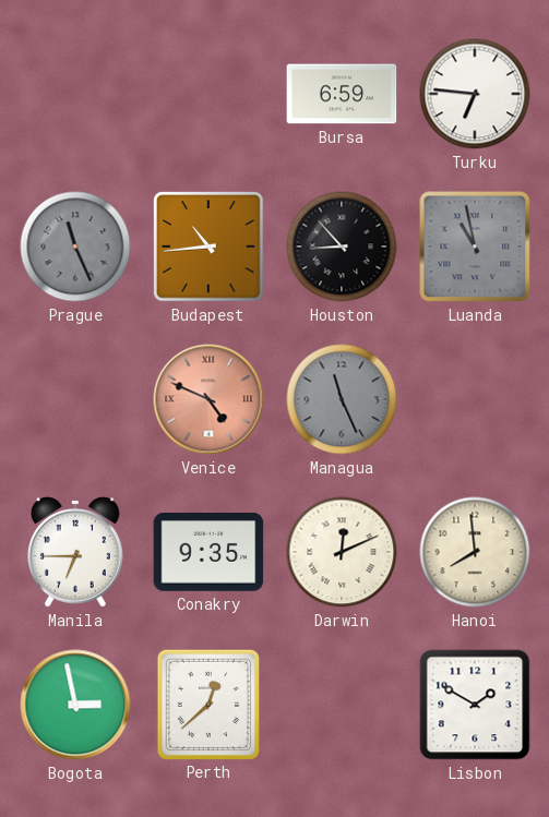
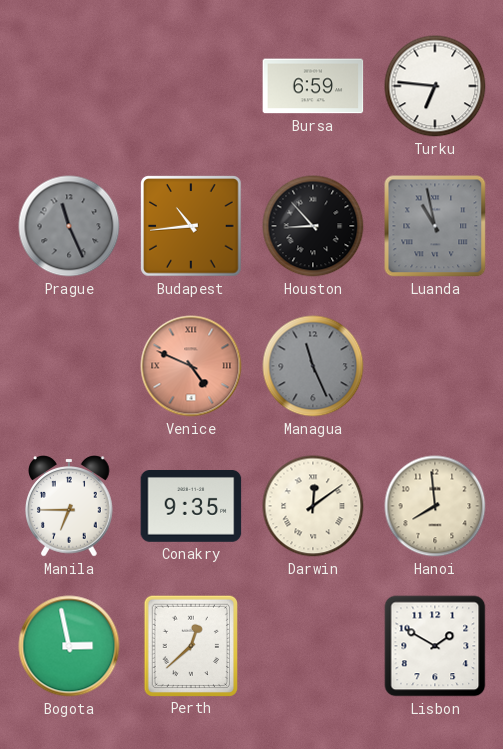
Darwin: 12:11 -> 12:09 (313, 506)
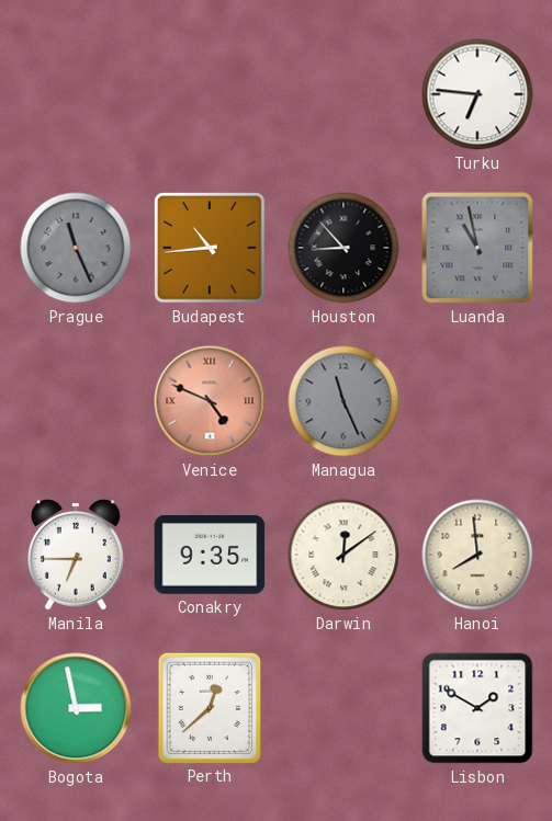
Bursa: 6:59 -> none (313, 86)
